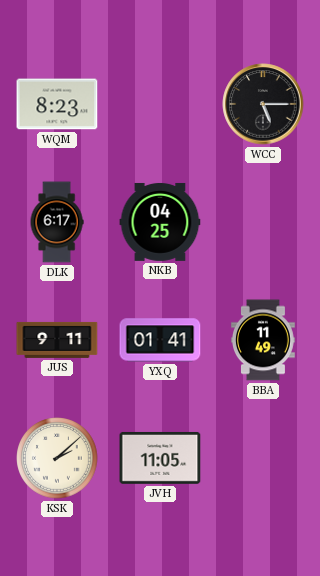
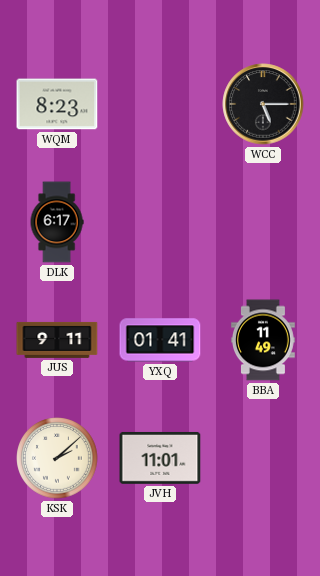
NKB: 04:25 -> none (160, 222)
JVH: 11:05 -> 11:01 (160, 458)
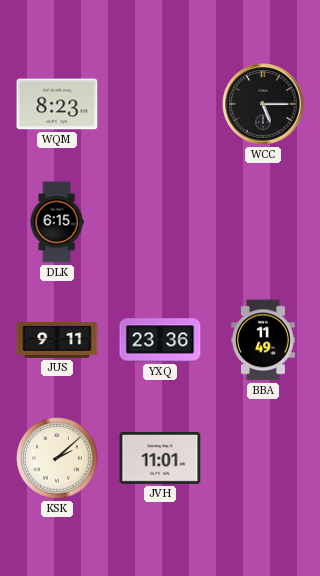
DLK: 6:17 -> 6:15 (57, 222)
YXQ: 01:41 -> 23:36 (160, 340)
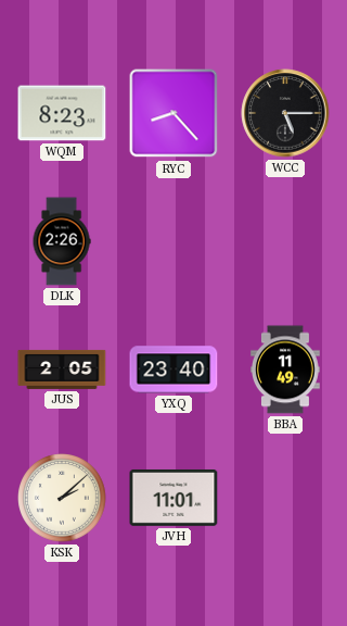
RYC: none -> 8:23 (173, 113)
DLK: 6:15 -> 2:26 (62, 241)
JUS: 9:11 -> 2:05 (62, 370)
YXQ: 23:36 -> 23:40 (173, 370)
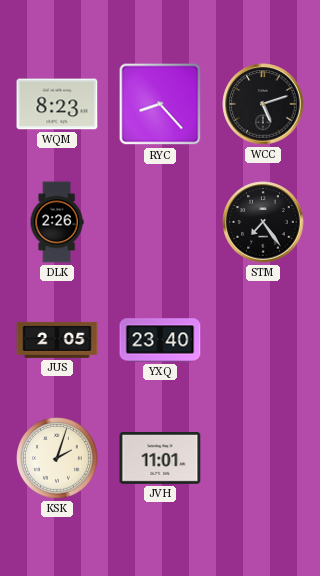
WCC: 5:15 -> 5:12 (263, 104)
STM: none -> 7:24 (263, 222)
BBA: 11:49 -> none (286, 370)
KSK: 2:08 -> 2:03 (57, 458)
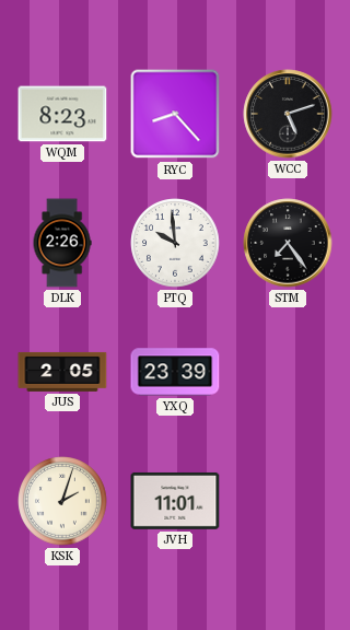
PTQ: none -> 9:59 (175, 243)
YXQ: 23:40 -> 23:39 (175, 372)
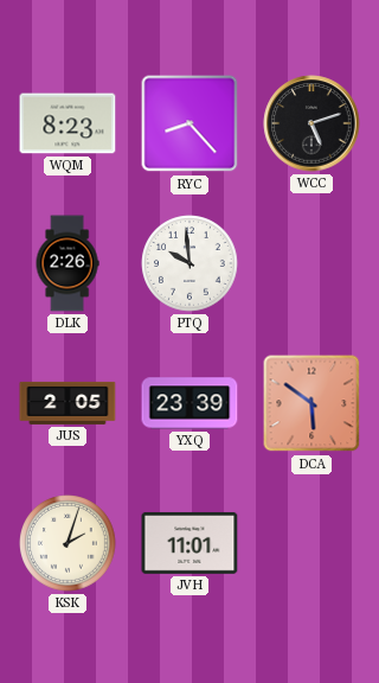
STM: 7:24 -> none (288, 243)
DCA: none -> 5:51 (311, 403)
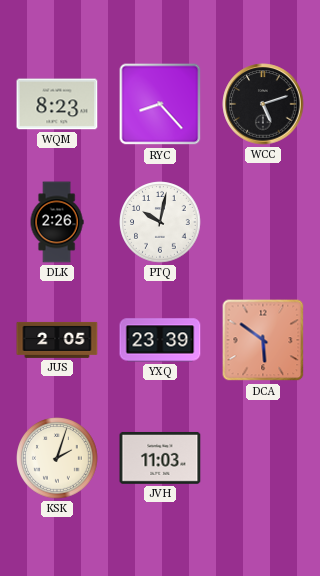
PTQ: 9:59 -> 10:02 (160, 222)
JVH: 11:01 -> 11:03 (160, 458)
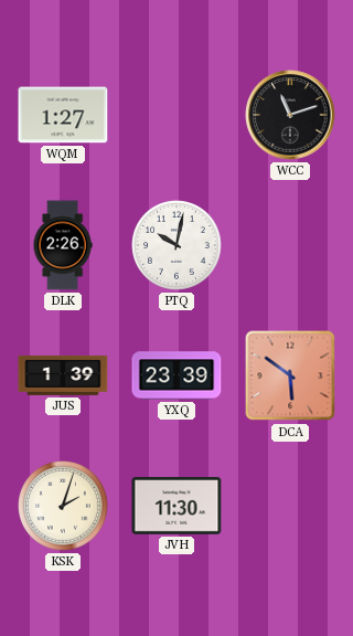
WQM: 8:23 -> 1:27 (63, 115)
RYC: 8:23 -> none (160, 104)
WCC: 5:12 -> 11:12 (290, 115)
JUS: 2:05 -> 1:39 (63, 375)
JVH: 11:03 -> 11:30 (176, 506)
